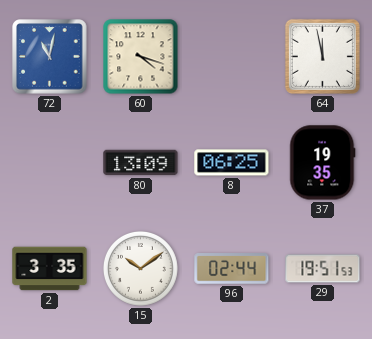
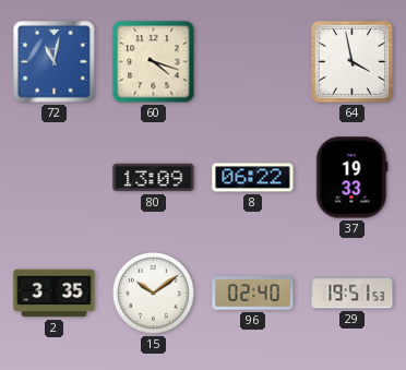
64: 11:58 -> 3:58 (351, 61)
8: 06:25 -> 06:22 (253, 178)
37: 19:35 -> 19:33 (353, 178)
96: 02:44 -> 02:40 (253, 294)
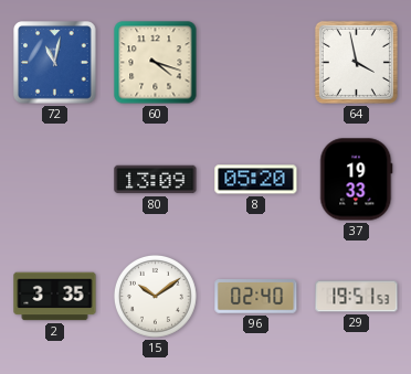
8: 06:22 -> 05:20 (256, 180)
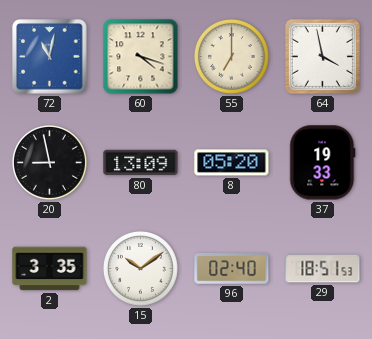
55: none -> 7:00 (231, 56)
20: none -> 8:58 (49, 162)
29: 19:51 -> 18:51 (323, 269)
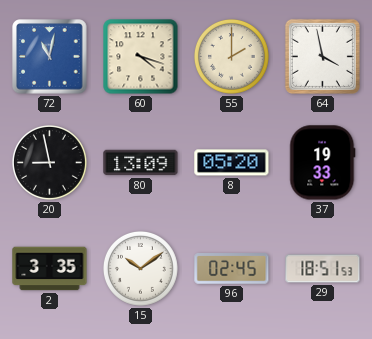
55: 7:00 -> 2:00 (231, 56)
96: 02:40 -> 02:45 (232, 269)
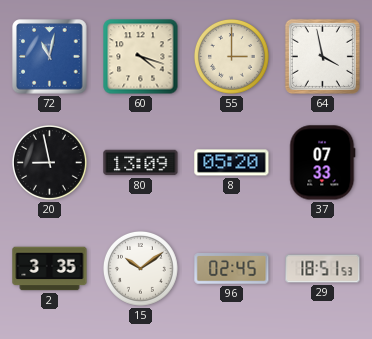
55: 2:00 -> 3:00 (231, 56)
37: 19:33 -> 07:33 (323, 163)
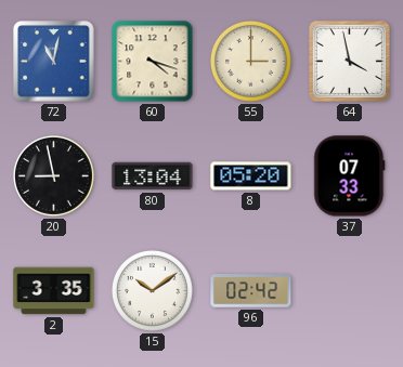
80: 13:09 -> 13:04 (153, 176)
96: 02:45 -> 02:42 (251, 291)
29: 18:51 -> none (323, 269)
